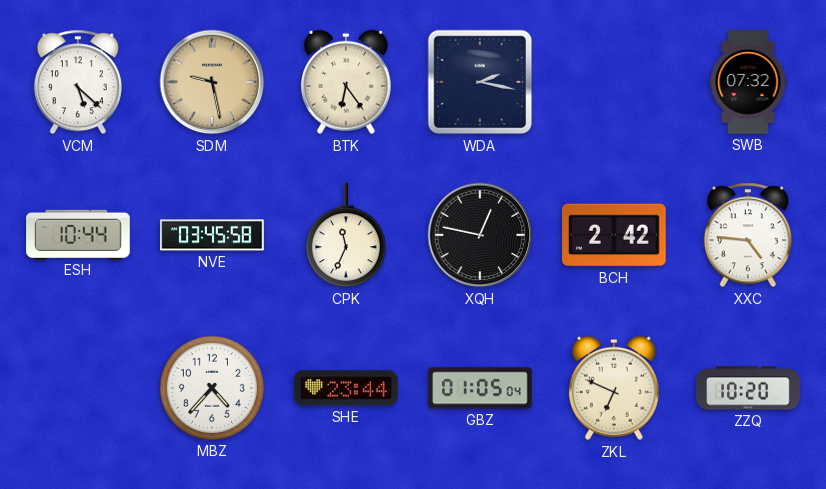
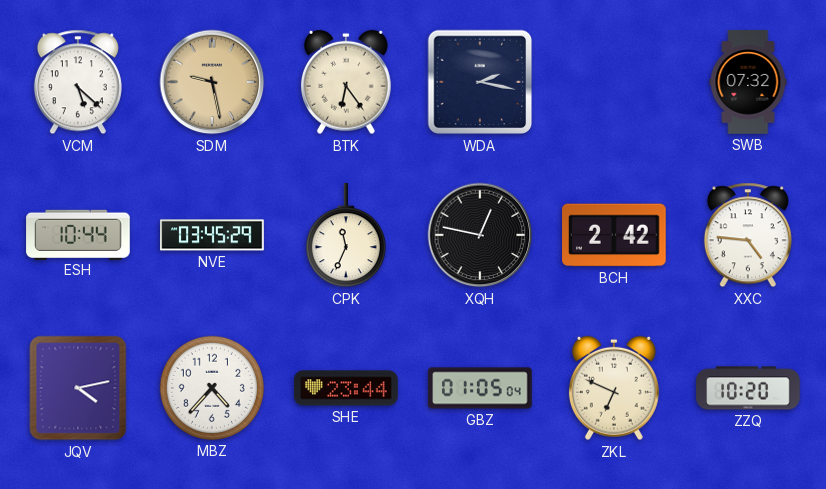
NVE: 03:45:58 -> 03:45:29 (212, 235)
JQV: none -> 4:13 (78, 388)
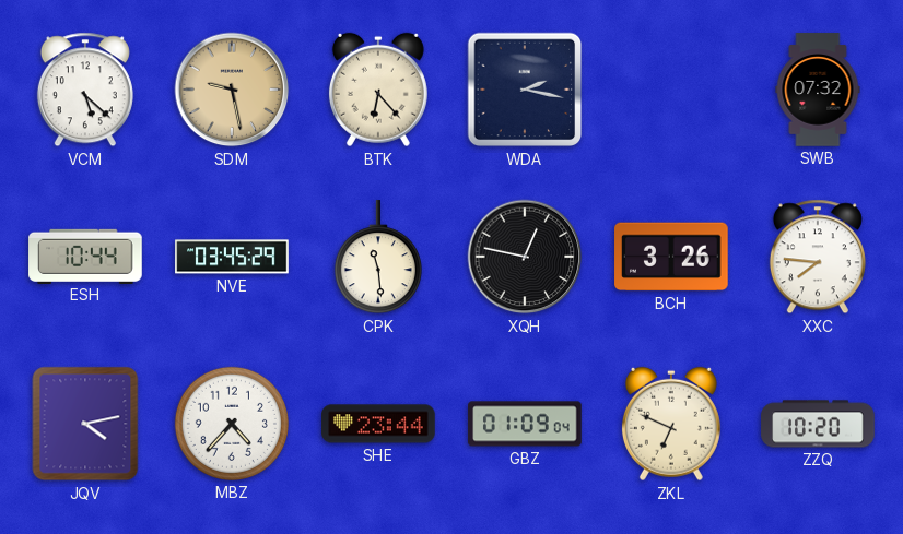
BTK: 6:24 -> 6:23 (378, 90)
CPK: 11:34 -> 11:29 (378, 258)
BCH: 2:42 -> 3:26 (671, 257)
XXC: 4:46 -> 7:46 (818, 257)
GBZ: 01:05 -> 01:09 (525, 424)
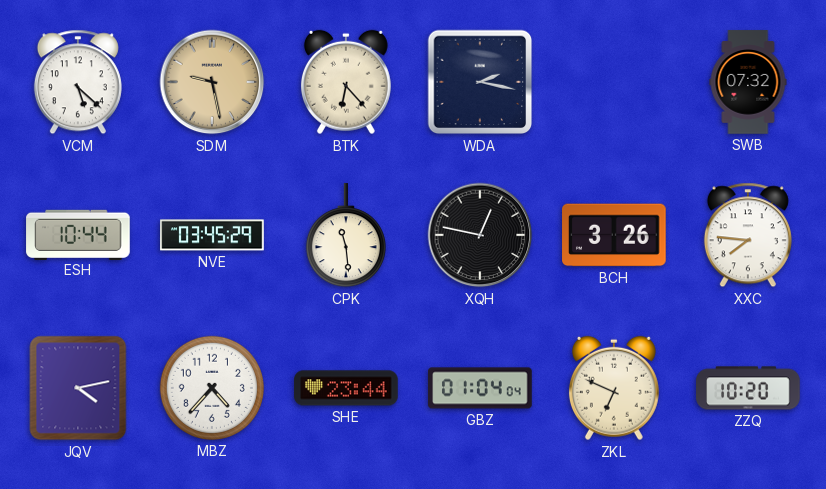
GBZ: 01:09 -> 01:04 (480, 388)
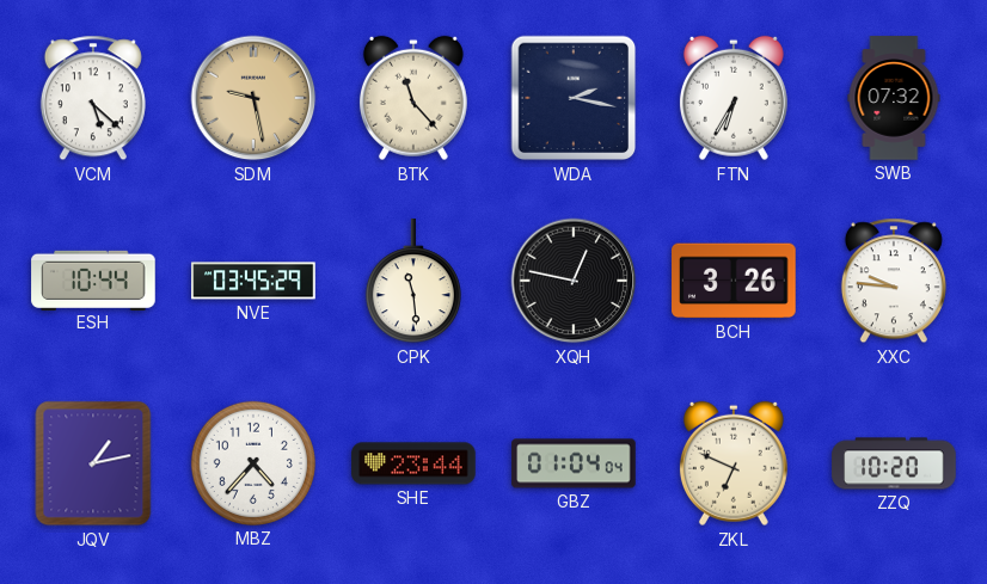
BTK: 6:23 -> 11:23 (413, 98)
FTN: none -> 6:35 (734, 98)
XXC: 7:46 -> 9:46 (894, 281)
JQV: 4:13 -> 1:13 (93, 463)
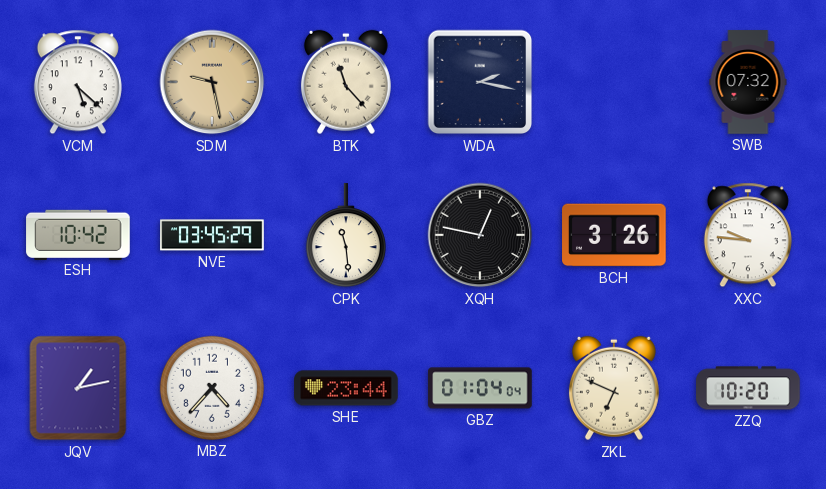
FTN: 6:35 -> none (734, 98)
ESH: 10:44 -> 10:42 (78, 234)
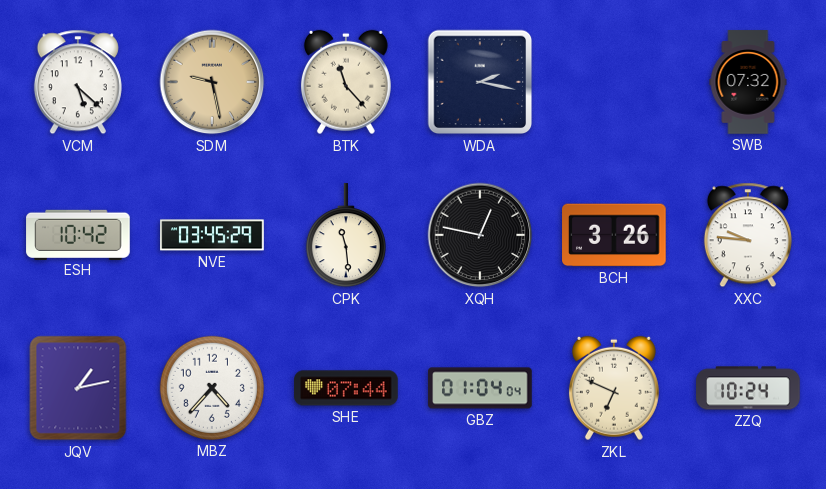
SHE: 23:44 -> 07:44 (346, 388)
ZZQ: 10:20 -> 10:24 (748, 388)
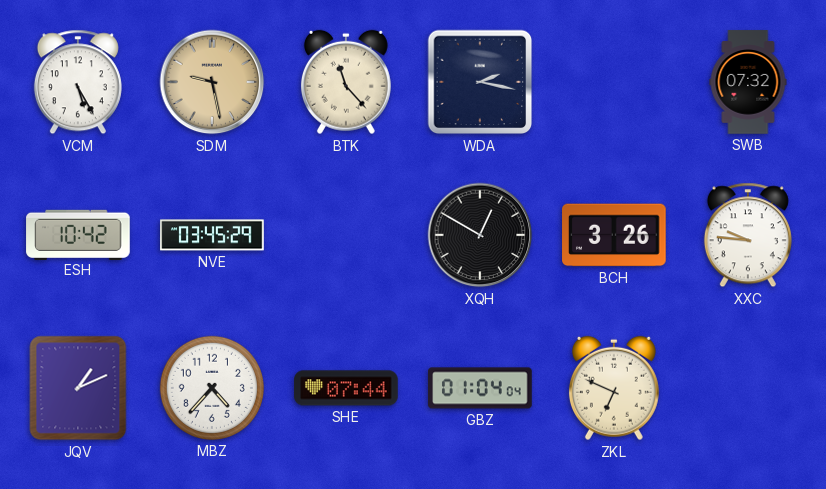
VCM: 5:22 -> 5:25 (78, 82)
CPK: 11:29 -> none (346, 236)
XQH: 12:47 -> 12:50 (480, 235)
JQV: 1:13 -> 1:11 (78, 388)
ZZQ: 10:24 -> none (748, 388)
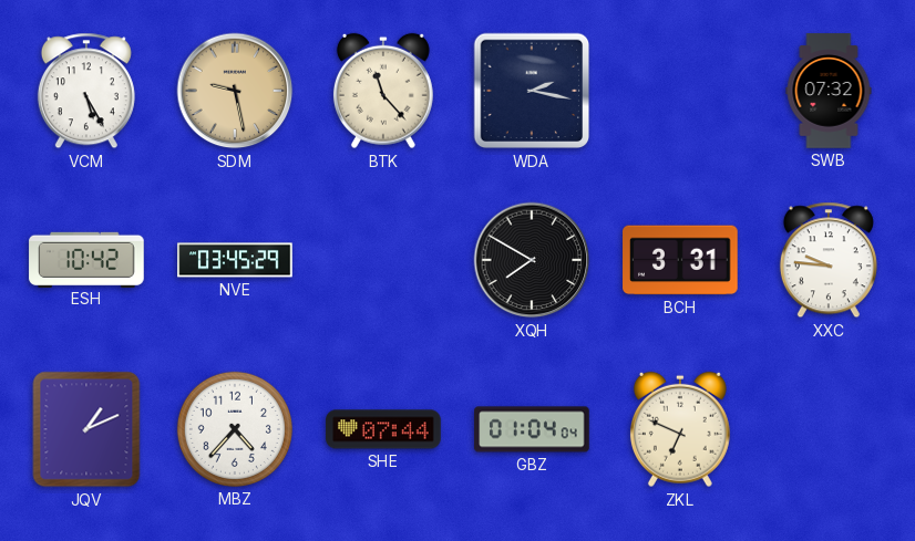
XQH: 12:50 -> 7:50 (532, 260)
BCH: 3:26 -> 3:31 (680, 260)
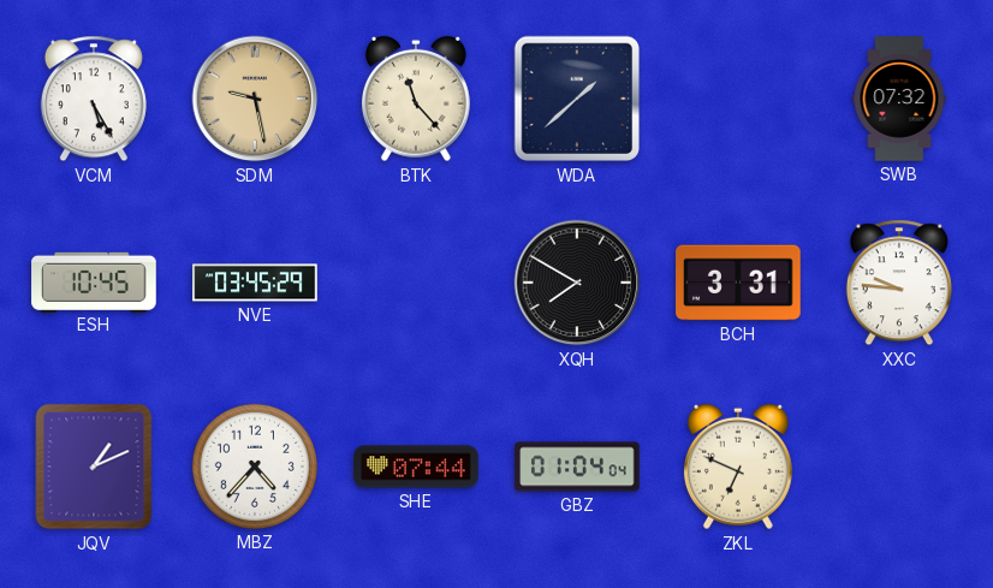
WDA: 2:17 -> 1:38 (577, 99)
ESH: 10:42 -> 10:45 (94, 281)
